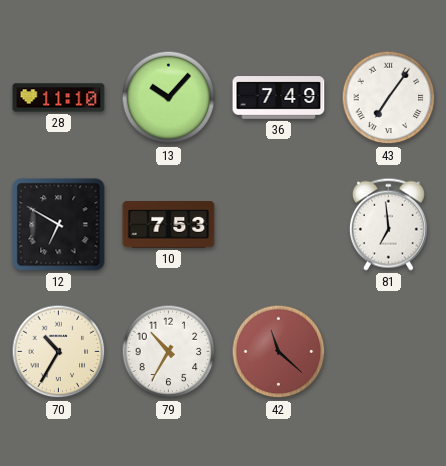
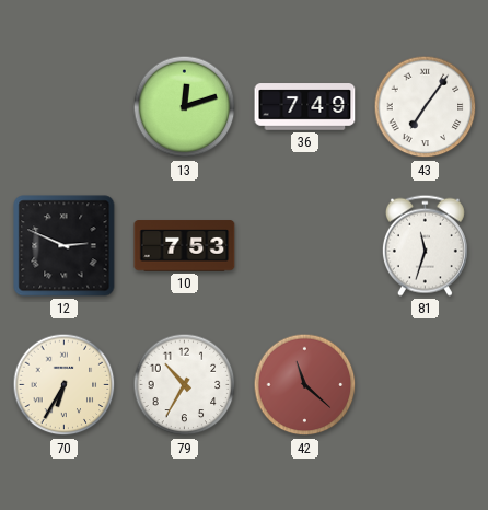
28: 11:10 -> none (59, 98)
13: 10:07 -> 12:12 (185, 107)
12: 6:50 -> 2:49 (65, 246)
81: 6:59 -> 11:33 (425, 245)
70: 10:35 -> 6:35 (65, 385)
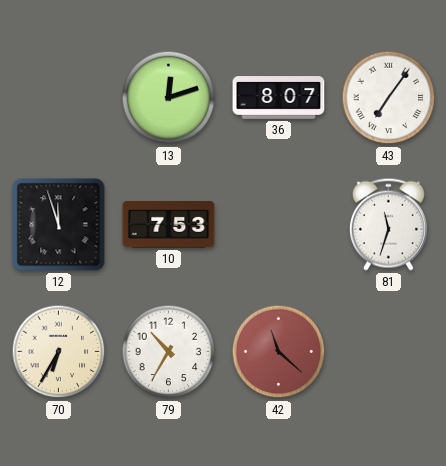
36: 7:49 -> 8:07 (279, 98)
12: 2:49 -> 11:57 (59, 225)
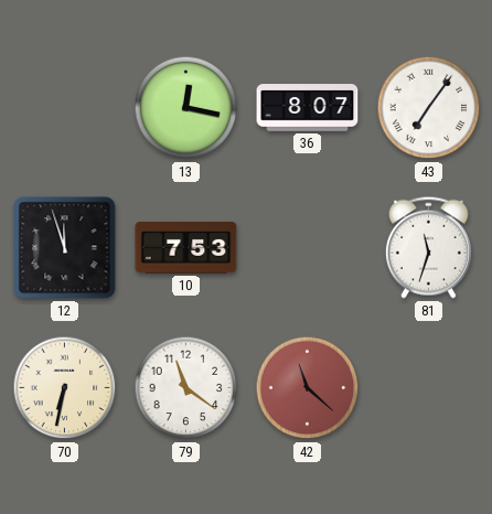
13: 12:12 -> 12:17 (186, 108)
70: 6:35 -> 6:32 (65, 388)
79: 10:35 -> 11:21 (186, 388)
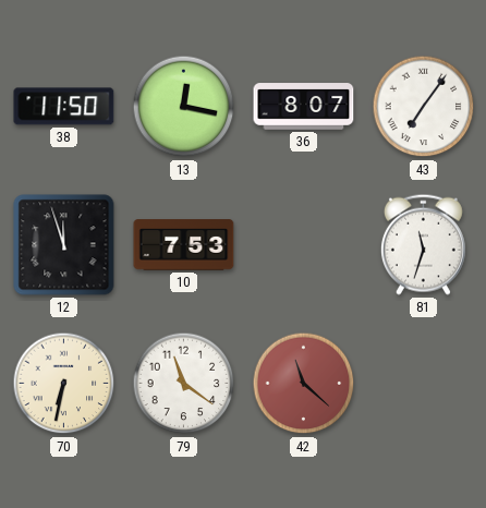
38: none -> 11:50 (64, 107)
